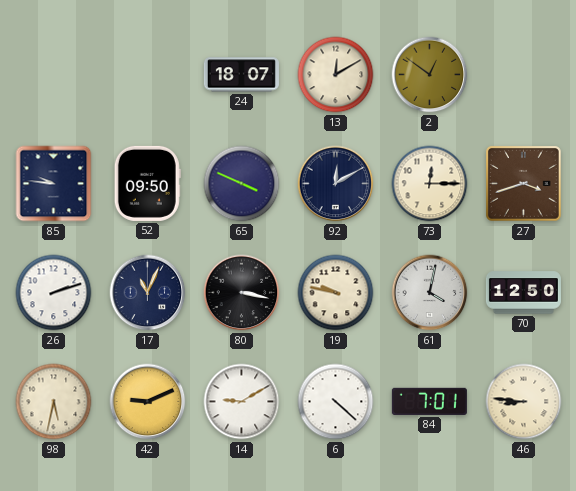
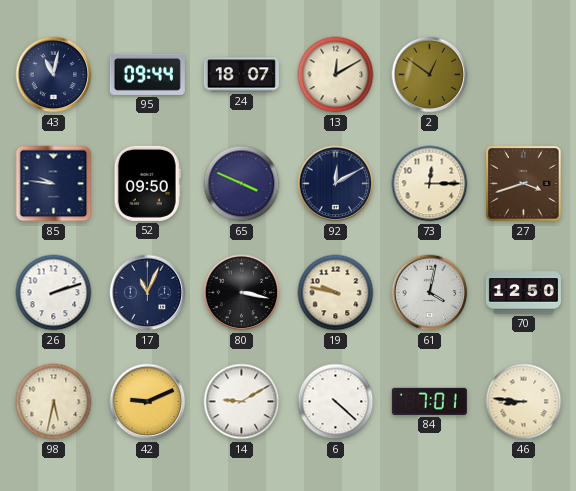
43: none -> 11:02 (54, 75)
95: none -> 09:44 (147, 74)
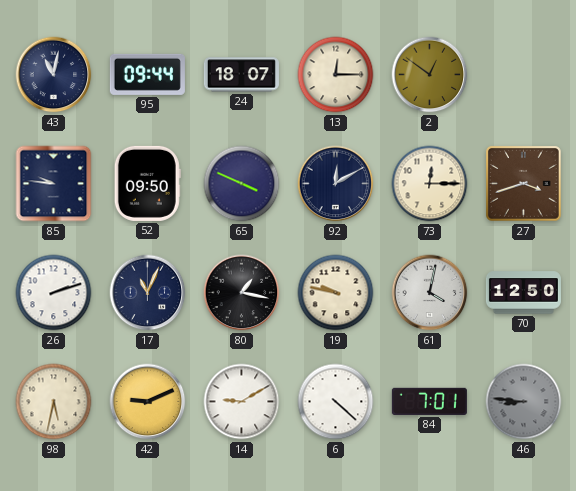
13: 12:10 -> 12:15 (336, 75)
80: 3:17 -> 1:17 (242, 293)
46 dial: cream -> grey (524, 402)
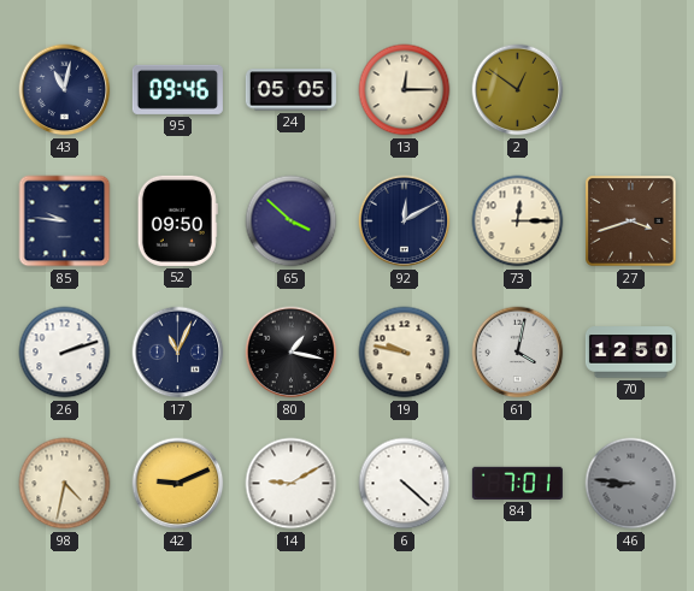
95: 09:44 -> 09:46 (177, 89)
24: 18:07 -> 05:05 (290, 90)
65: 3:49 -> 3:52 (292, 221)
98: 5:32 -> 4:32 (65, 484)
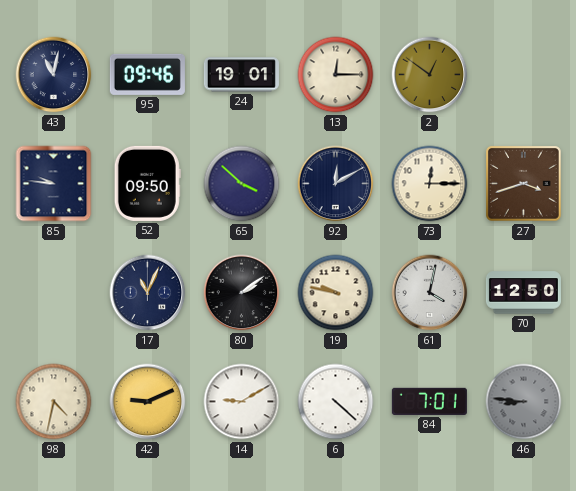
24: 05:05 -> 19:01 (241, 75)
26: 2:12 -> none (65, 353)
80: 1:17 -> 2:09 (242, 293)
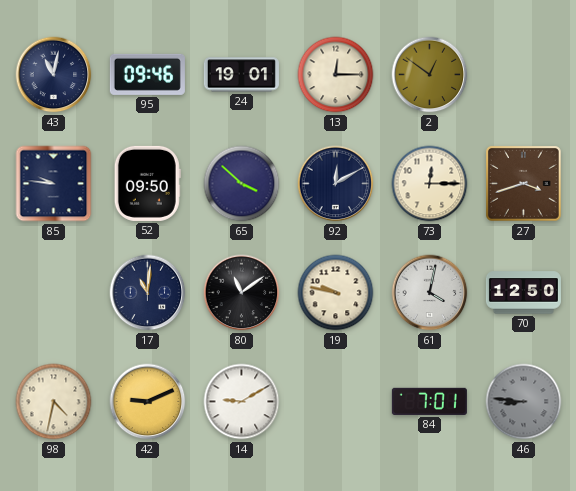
17: 11:04 -> 11:01 (148, 293)
80: 2:09 -> 11:09 (242, 293)
6: 4:22 -> none (336, 402)
